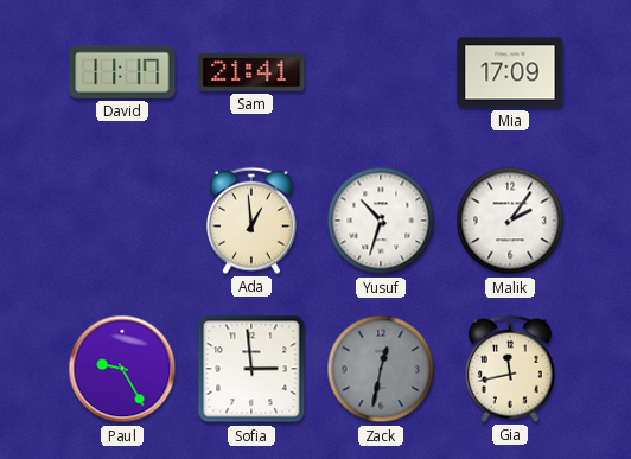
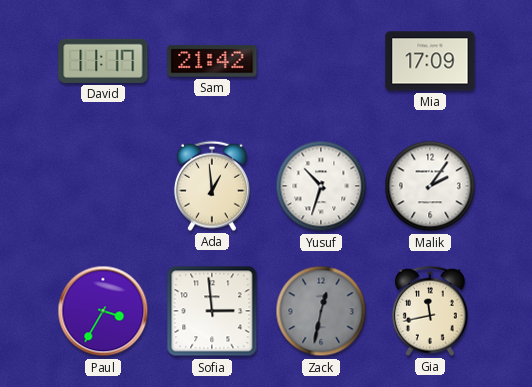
Sam: 21:41 -> 21:42 (212, 61)
Paul: 9:25 -> 3:35 (103, 311)
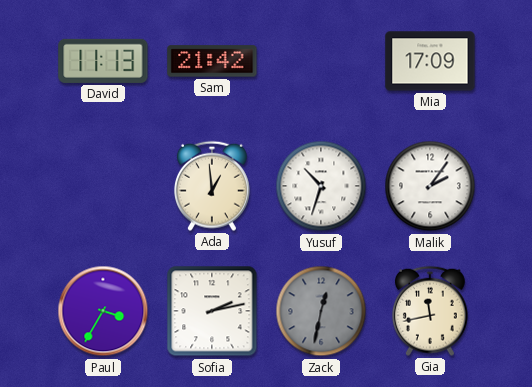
David: 11:17 -> 11:13 (103, 61)
Sofia: 2:59 -> 2:13 (212, 311)
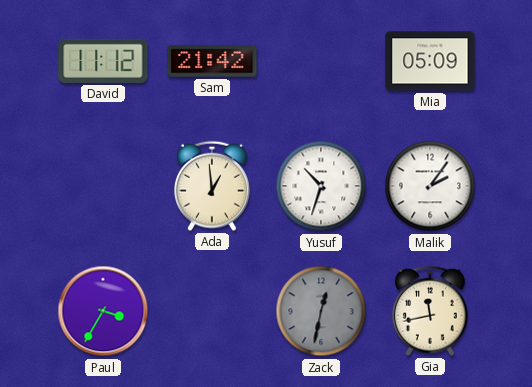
David: 11:13 -> 11:12 (103, 61)
Mia: 17:09 -> 05:09 (430, 61)
Sofia: 2:13 -> none (212, 311)
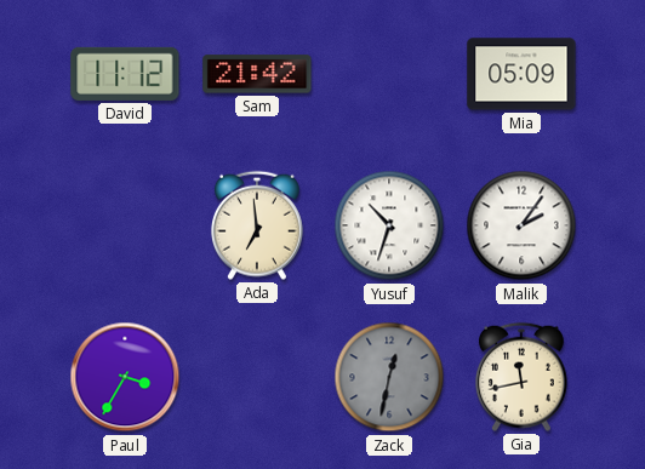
Ada: 12:59 -> 6:59 (257, 225)
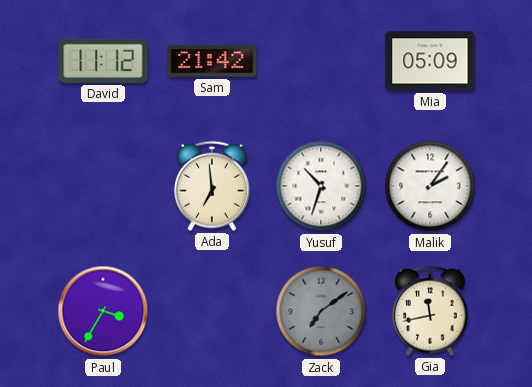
Zack: 12:32 -> 7:09 (321, 311)
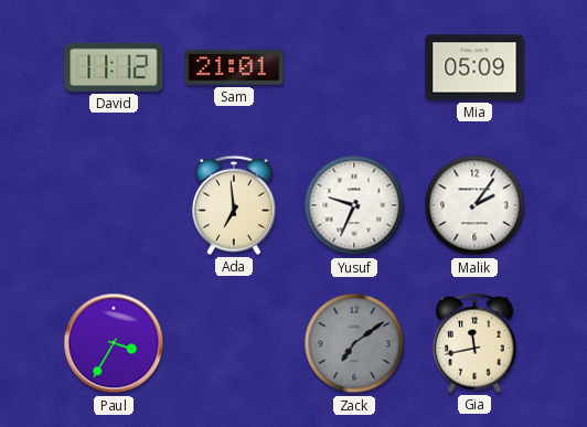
Sam: 21:42 -> 21:01 (234, 67)
Yusuf: 10:33 -> 9:34 (354, 205)
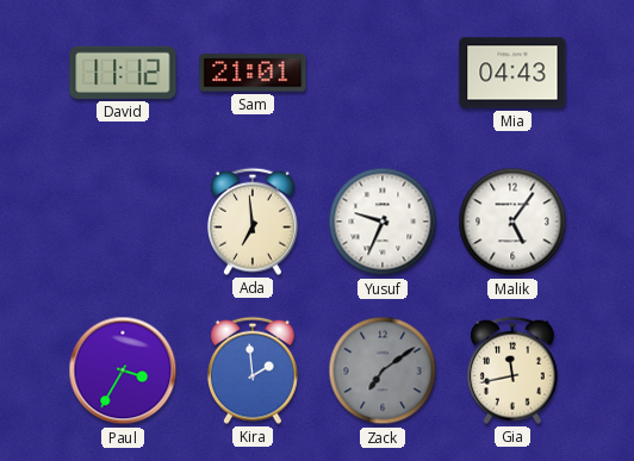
Mia: 05:09 -> 04:43 (512, 73)
Malik: 2:06 -> 5:06 (512, 222)
Kira: none -> 1:59 (253, 370)
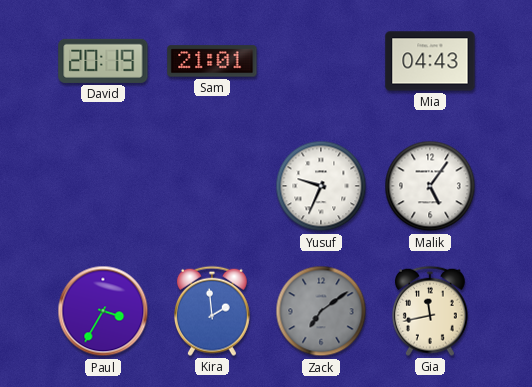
David: 11:12 -> 20:19 (103, 61)
Ada: 6:59 -> none (253, 222)
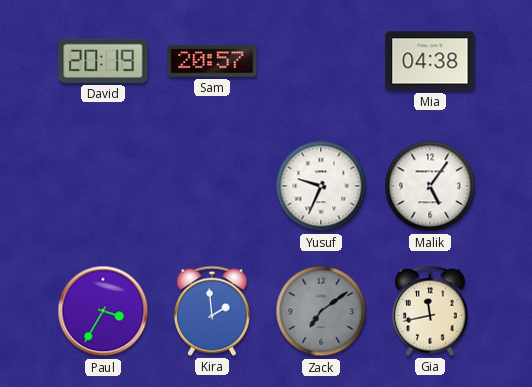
Sam: 21:01 -> 20:57 (212, 61)
Mia: 04:43 -> 04:38 (430, 61)
